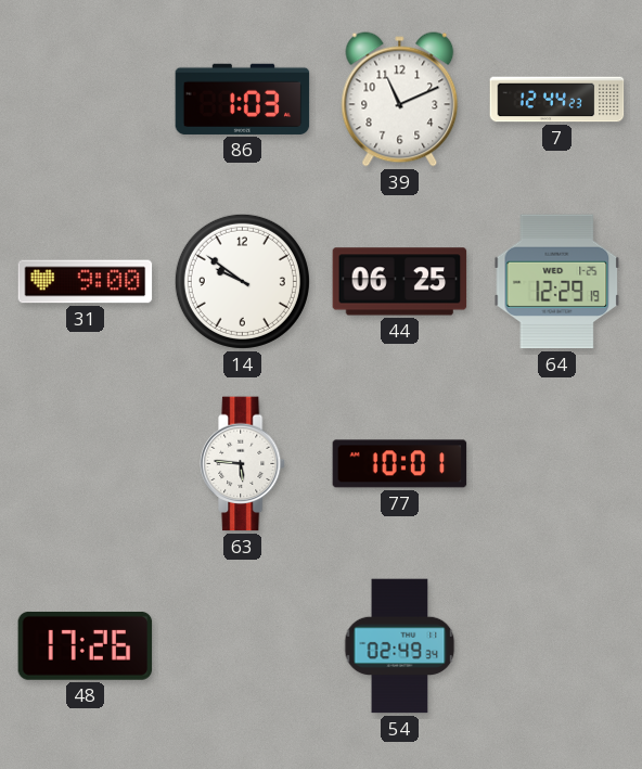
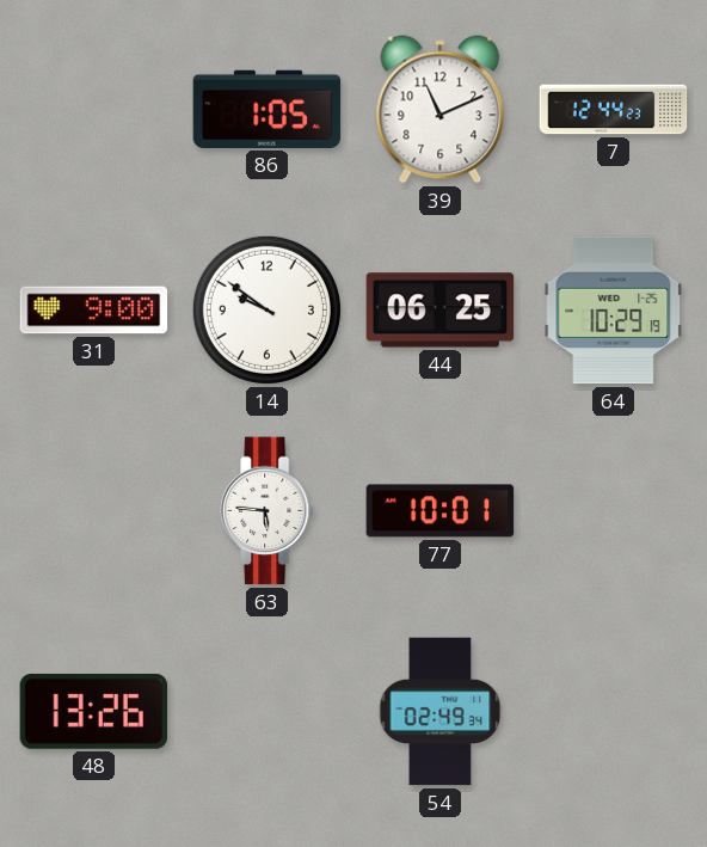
86: 1:03 -> 1:05 (268, 109)
64: 12:29 -> 10:29 (614, 311)
48: 17:26 -> 13:26 (94, 712)
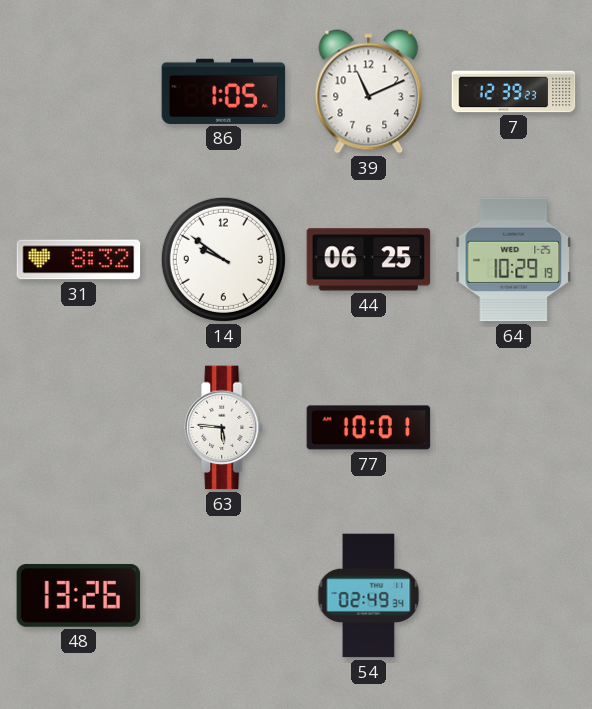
7: 12:44 -> 12:39 (514, 92)
31: 9:00 -> 8:32 (79, 260)
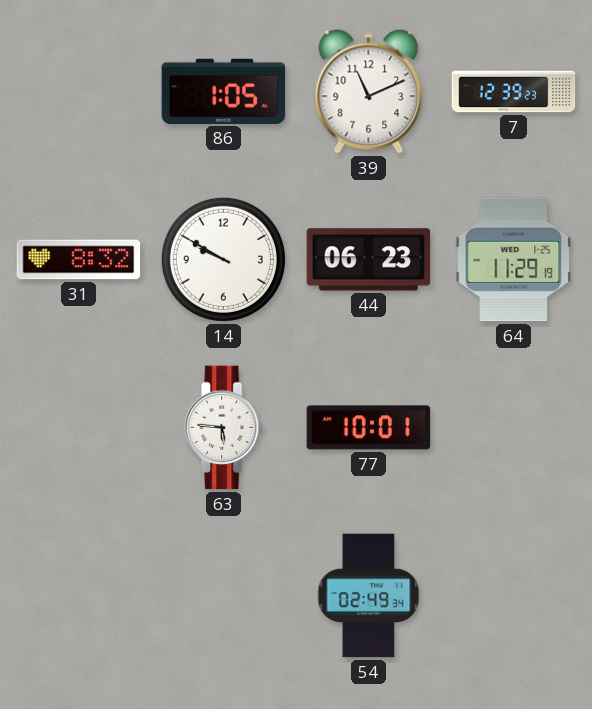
14: 9:51 -> 9:50 (223, 259)
44: 06:25 -> 06:23 (369, 260)
64: 10:29 -> 11:29 (514, 260)
48: 13:26 -> none (79, 596)
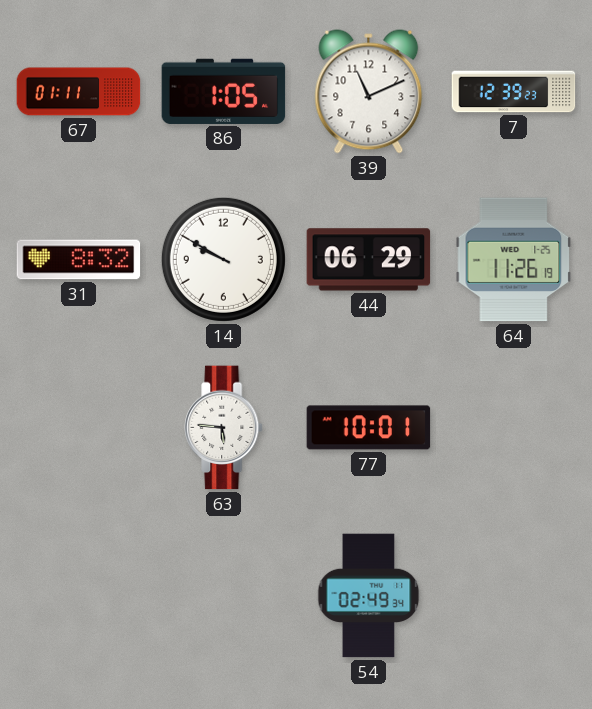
67: none -> 01:11 (79, 92)
44: 06:23 -> 06:29 (369, 260)
64: 11:29 -> 11:26 (514, 260)
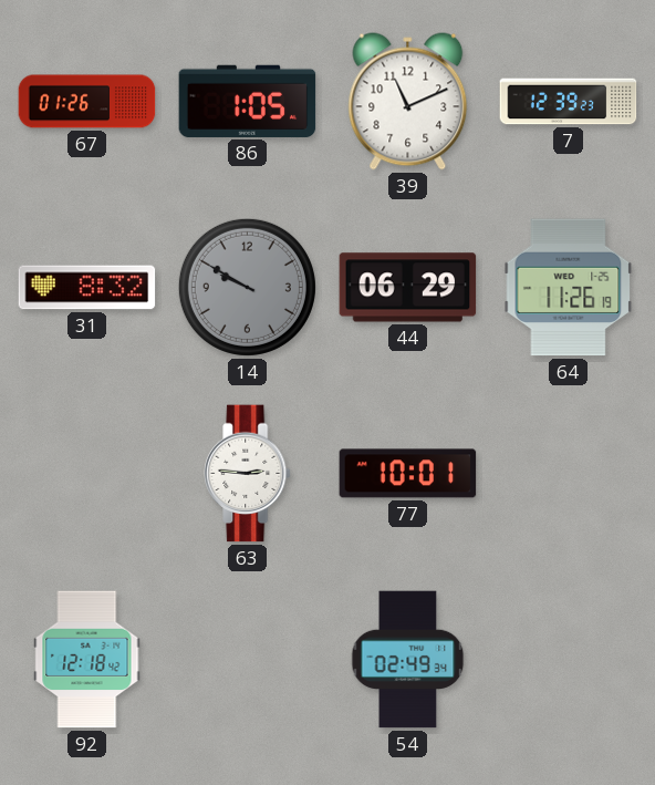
67: 01:11 -> 01:26 (87, 102)
14 dial: white -> grey (247, 287)
63: 5:46 -> 2:46 (248, 474)
92: none -> 12:18 (87, 660)
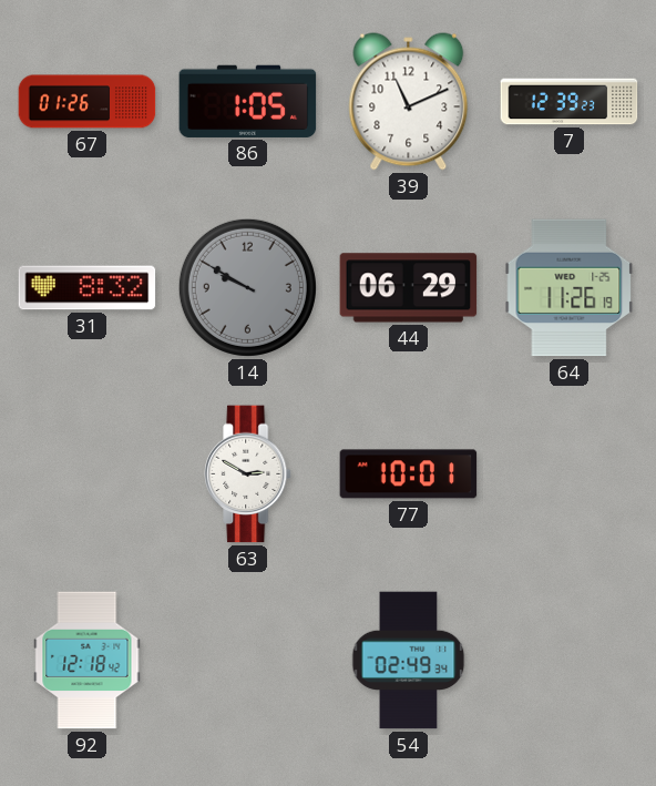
63: 2:46 -> 2:50 (248, 474)
